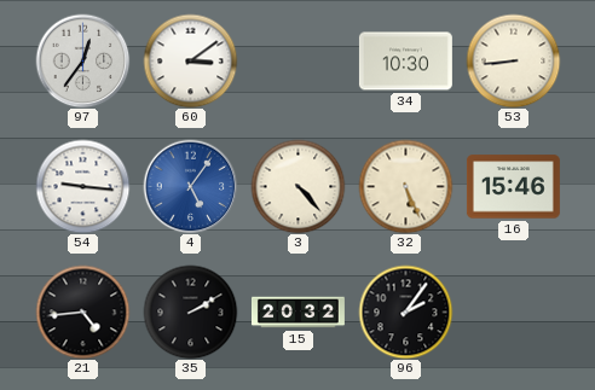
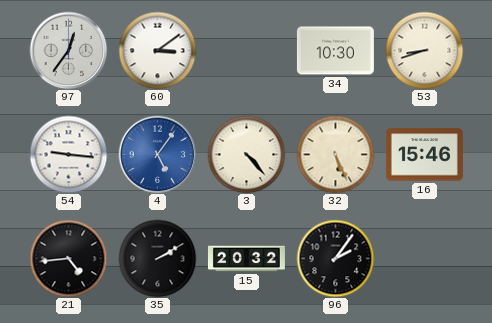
53: 8:44 -> 8:42 (424, 50)
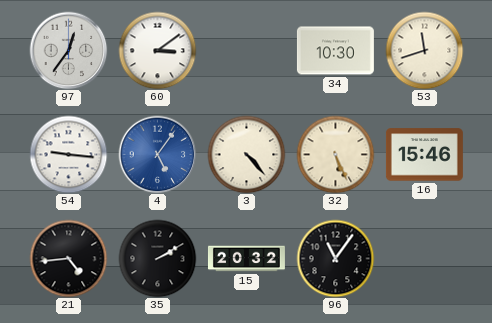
53: 8:42 -> 11:42 (424, 50)
96: 2:06 -> 11:06 (335, 258)
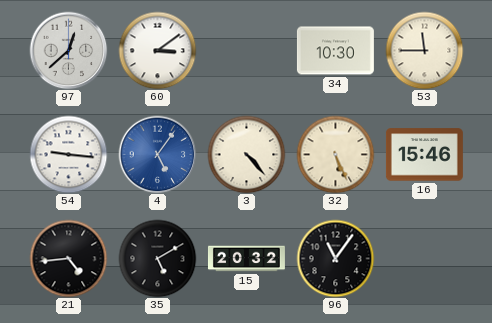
97: 12:36 -> 12:38 (68, 50)
53: 11:42 -> 11:45 (424, 50)
35: 2:10 -> 5:10 (157, 258)
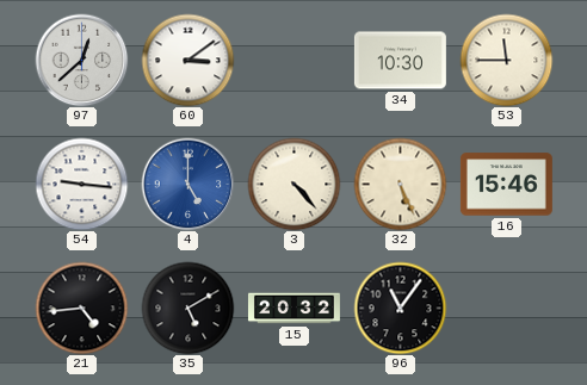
4: 5:06 -> 5:00 (187, 184)
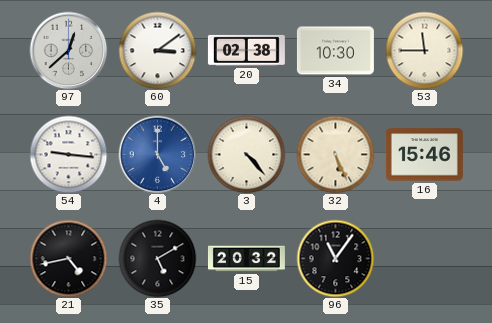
20: none -> 02:38 (246, 50)
21: 4:44 -> 4:43 (68, 258)
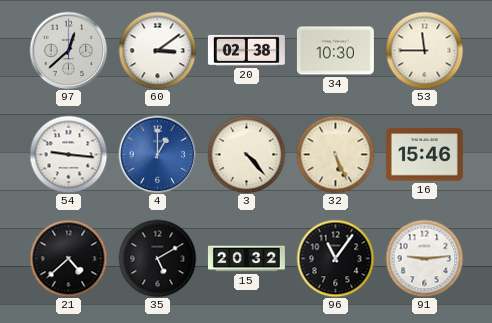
4: 5:00 -> 1:00 (157, 154)
21: 4:43 -> 4:38 (68, 258)
91: none -> 9:14 (424, 258)
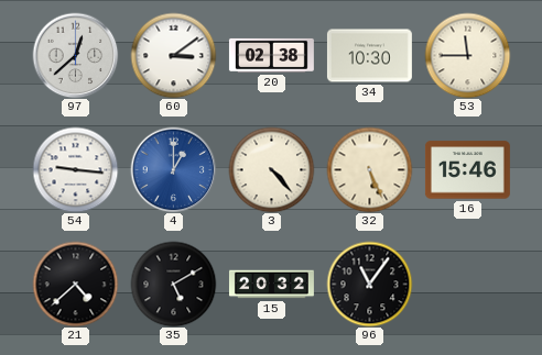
91: 9:14 -> none (424, 258)
